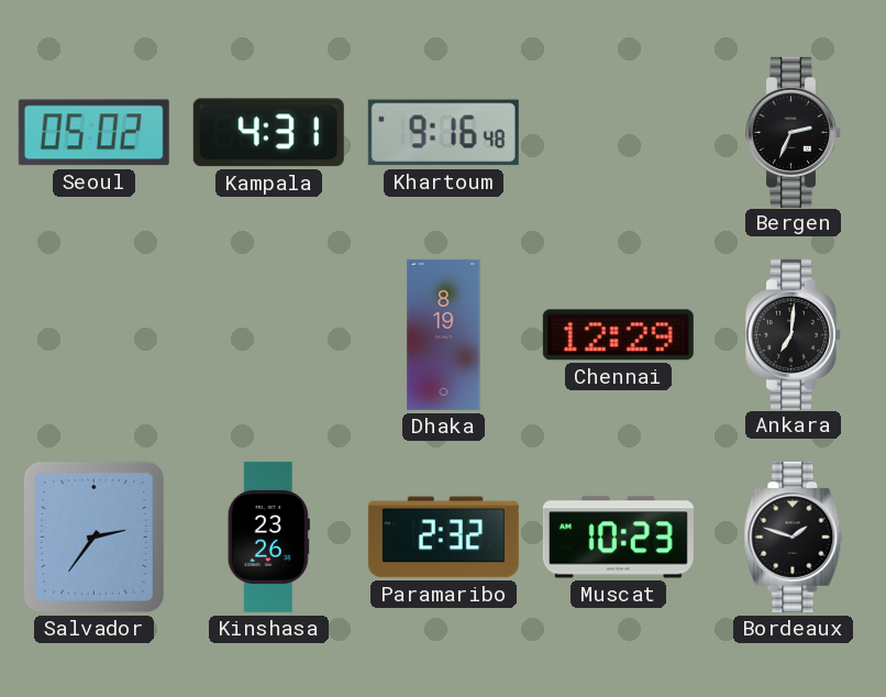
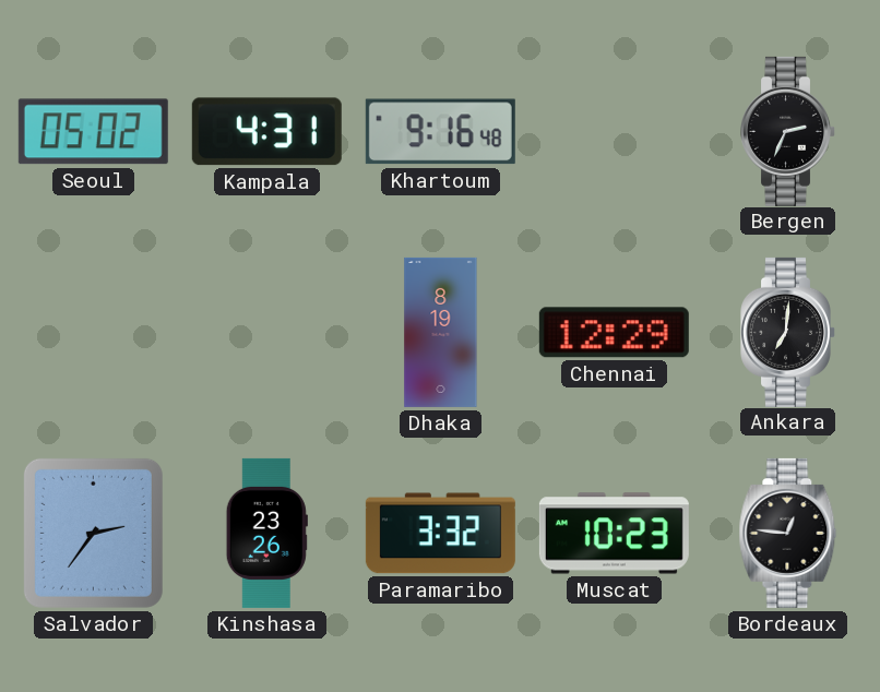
Paramaribo: 2:32 -> 3:32 (440, 534)
Bordeaux: 1:48 -> 12:46 (788, 533)
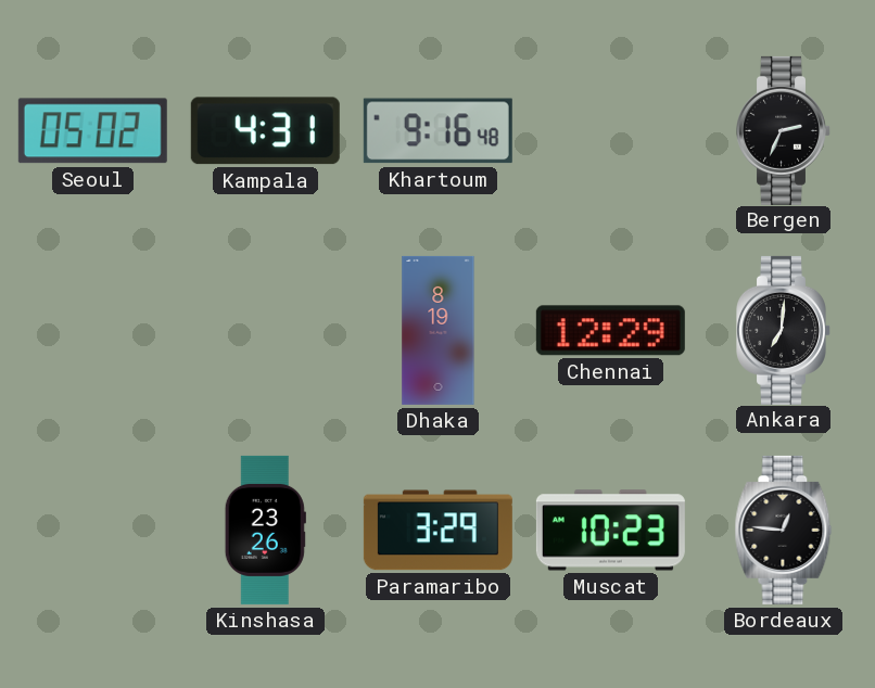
Salvador: 2:36 -> none (93, 533)
Paramaribo: 3:32 -> 3:29 (437, 531)
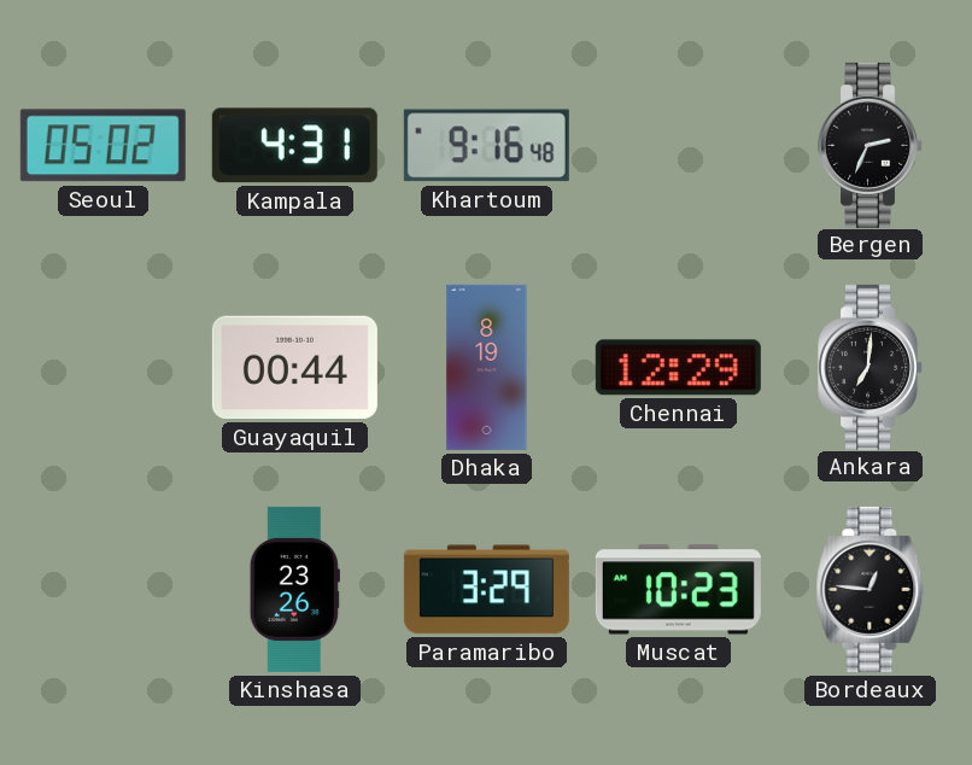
Guayaquil: none -> 00:44 (294, 368)
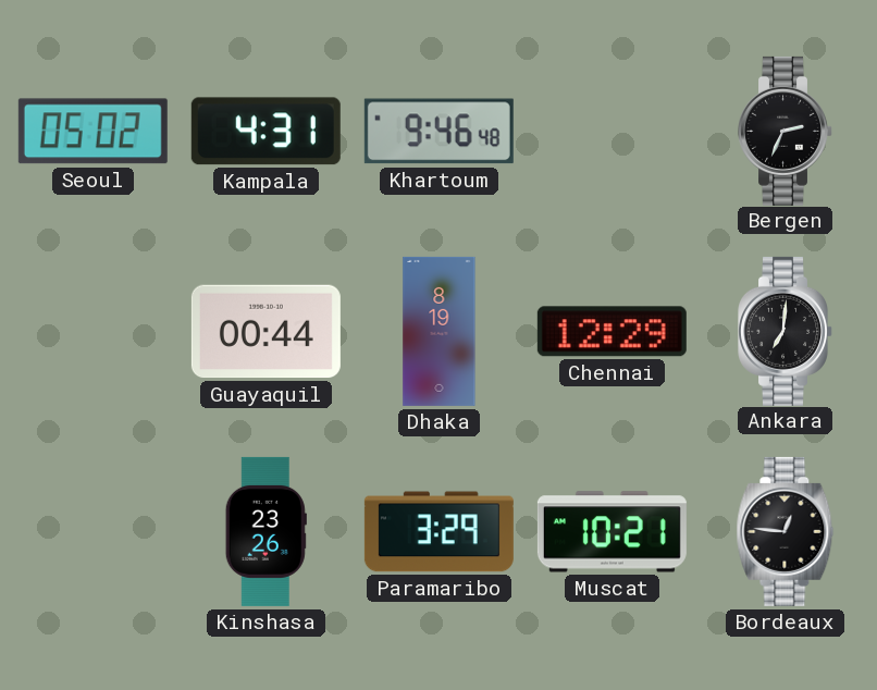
Khartoum: 9:16 -> 9:46 (439, 132)
Muscat: 10:23 -> 10:21 (612, 532)
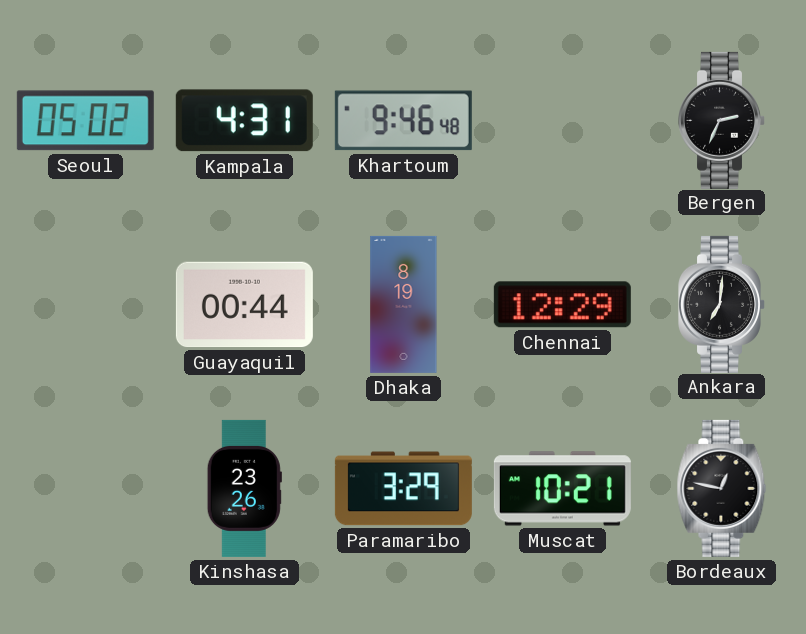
Bordeaux: 12:46 -> 12:47 (722, 488)
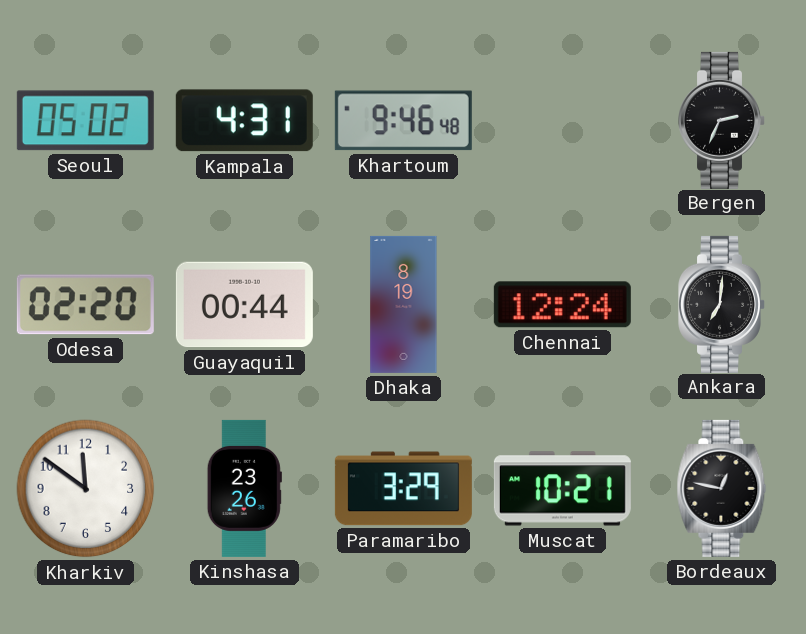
Odesa: none -> 02:20 (85, 305)
Chennai: 12:29 -> 12:24 (562, 305)
Kharkiv: none -> 11:51 (86, 489)
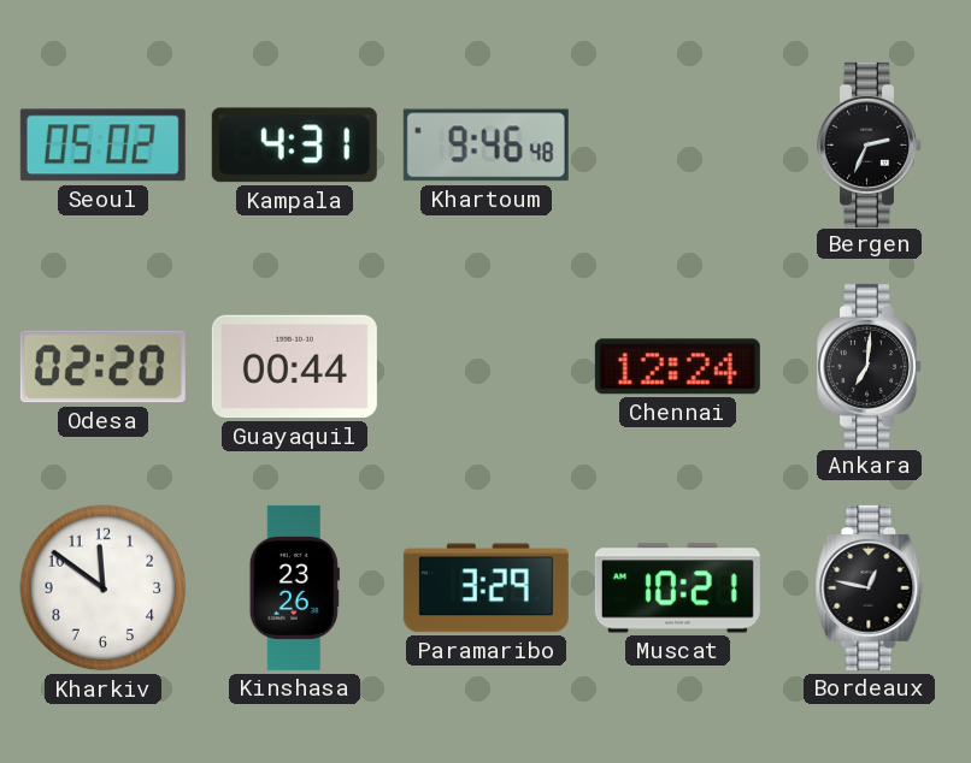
Dhaka: 8:19 -> none (404, 304)
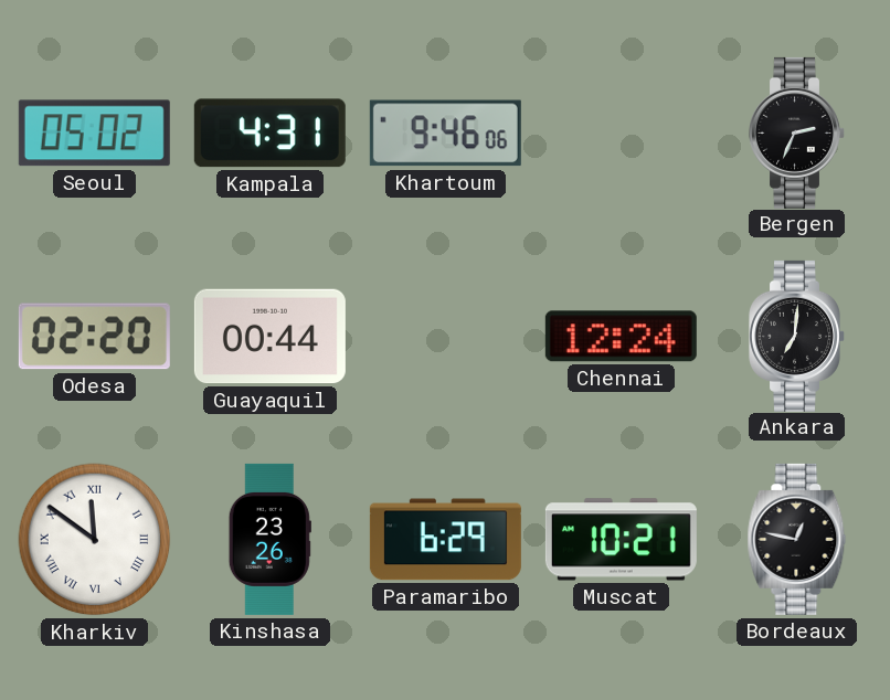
Khartoum: 9:46:48 -> 9:46:06 (445, 134)
Kharkiv numerals: Arabic -> Roman (95, 540)
Paramaribo: 3:29 -> 6:29 (445, 540)
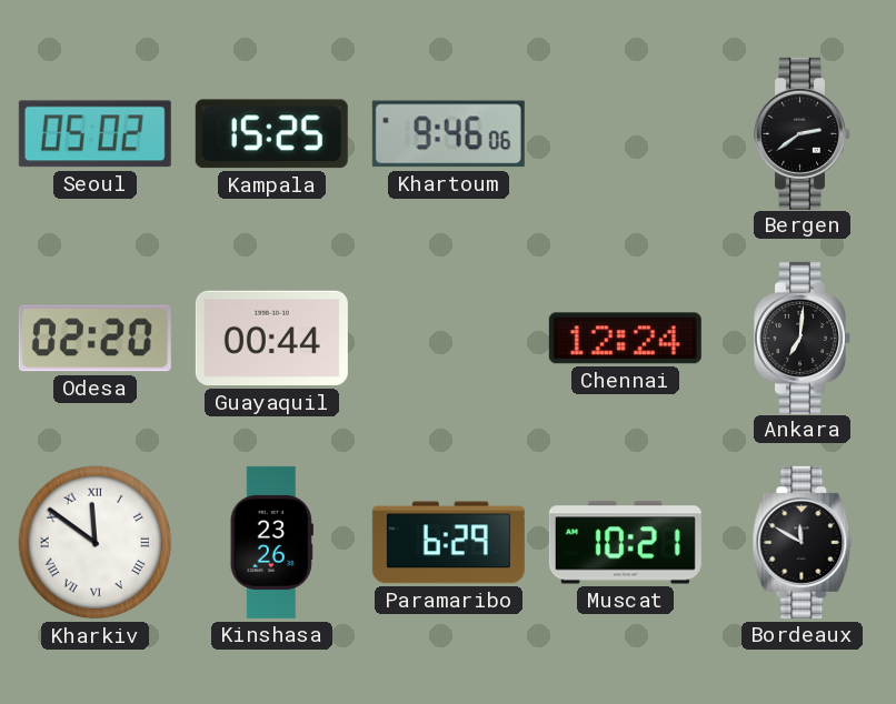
Kampala: 4:31 -> 15:25 (271, 134)
Bergen: 2:34 -> 2:39 (803, 133)
Bordeaux: 12:47 -> 11:50 (803, 542)
